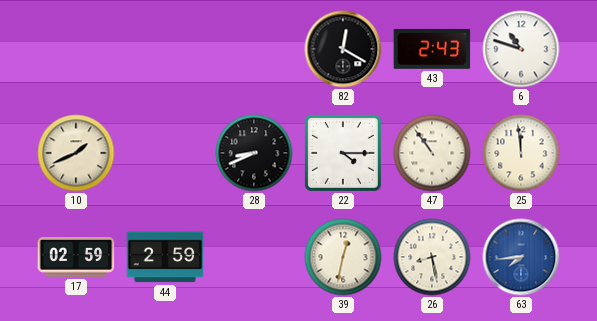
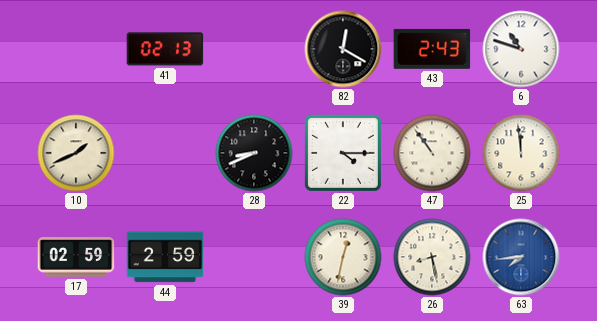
41: none -> 02:13 (165, 49)
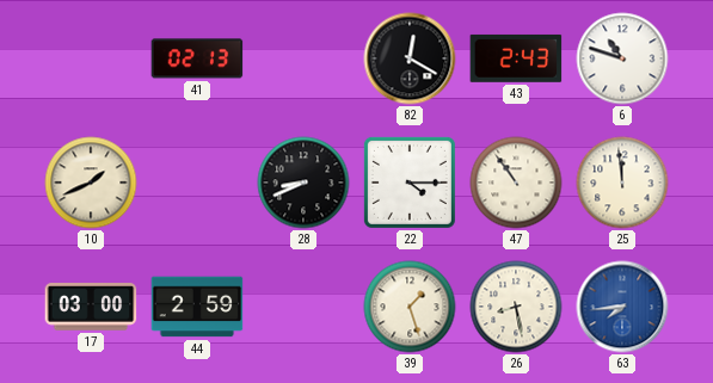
17: 02:59 -> 03:00 (91, 307)
39: 12:32 -> 1:27 (410, 307)
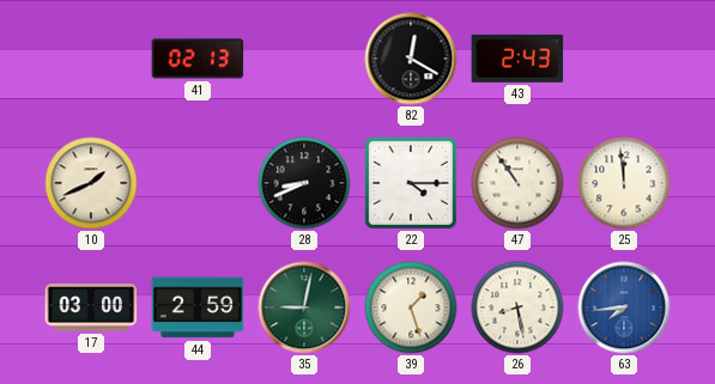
6: 10:48 -> none (622, 58)
35: none -> 9:02 (304, 307)
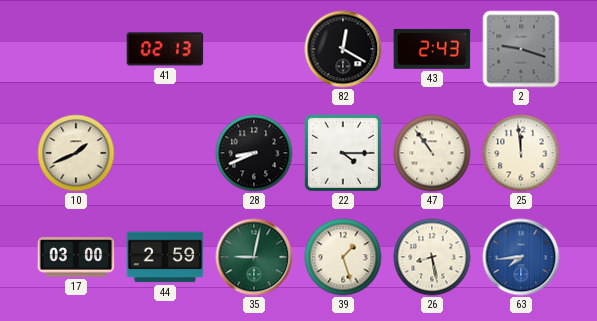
2: none -> 9:18 (521, 49)
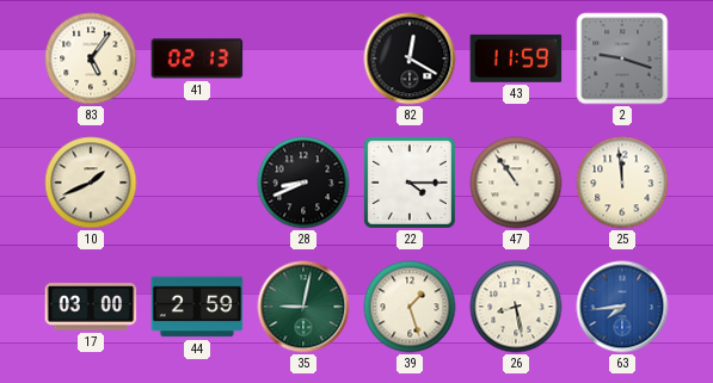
83: none -> 5:06 (91, 58)
43: 2:43 -> 11:59 (516, 58)
